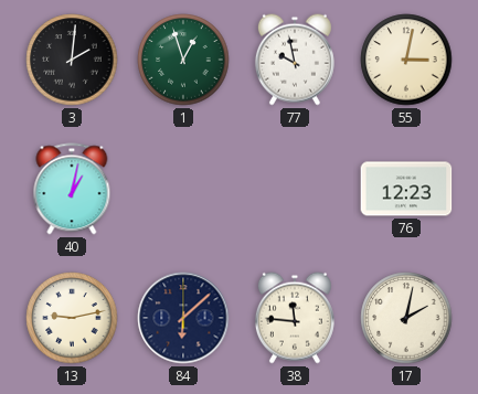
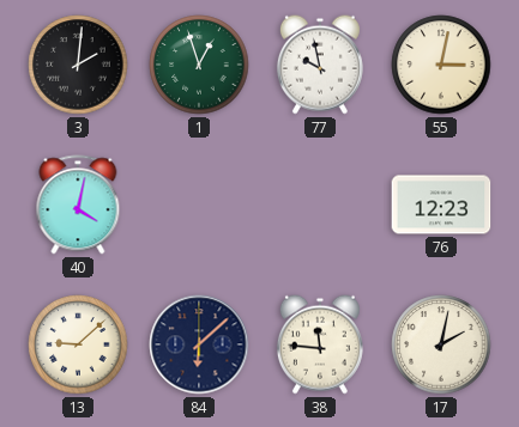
40: 1:02 -> 4:02 (78, 205)
13: 9:13 -> 9:08 (78, 344)
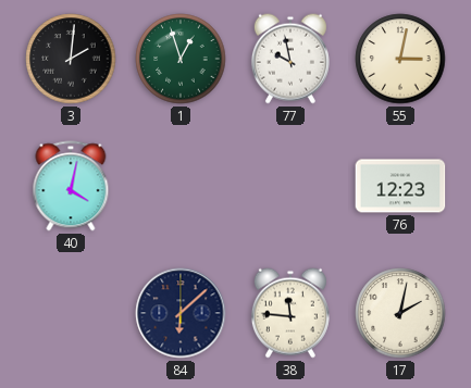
13: 9:08 -> none (78, 344)
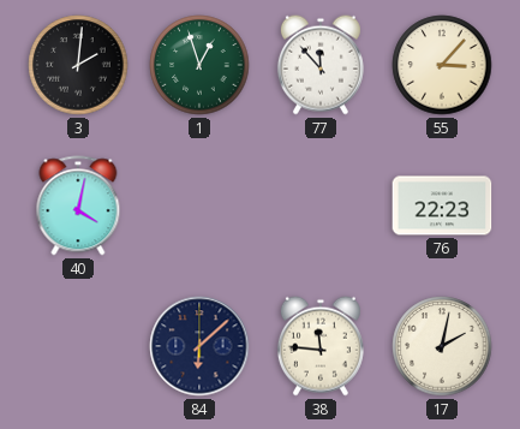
77: 9:58 -> 11:53 (321, 65)
55: 3:02 -> 3:07 (442, 65)
76: 12:23 -> 22:23 (442, 205)
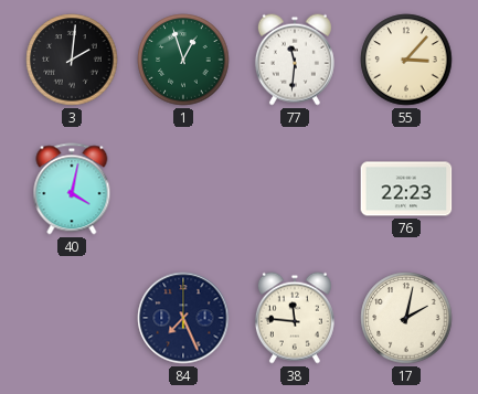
77: 11:53 -> 11:31 (295, 60)
84: 6:08 -> 7:26 (183, 318)
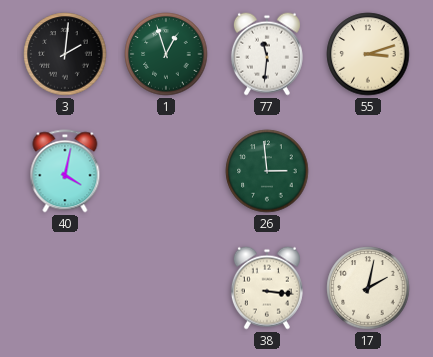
55: 3:07 -> 3:12 (368, 54)
26: none -> 2:59 (267, 171)
76: 22:23 -> none (406, 189)
84: 7:26 -> none (183, 318)
38: 11:46 -> 3:16 (267, 288)
